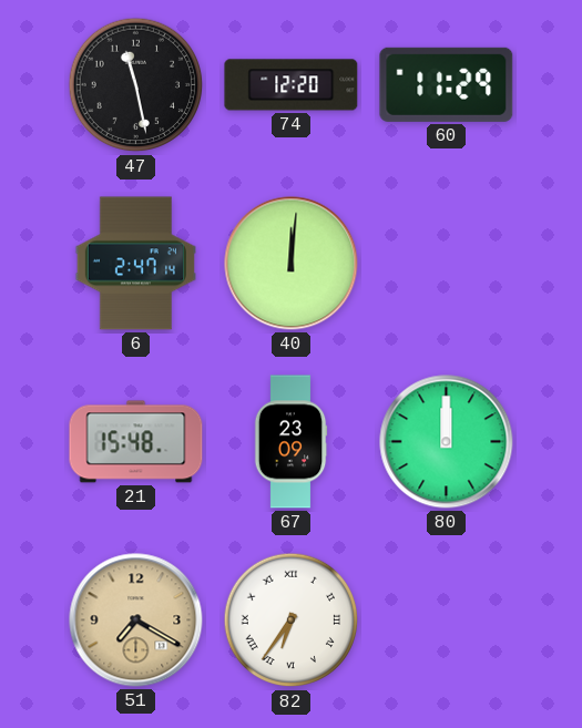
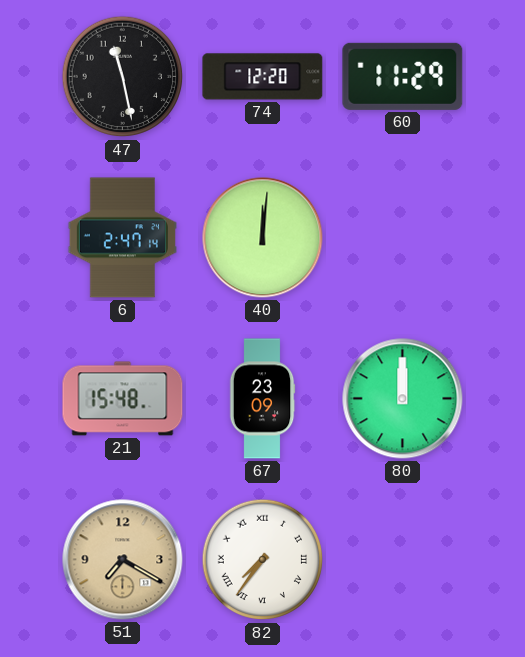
82: 6:36 -> 7:36 (263, 560)
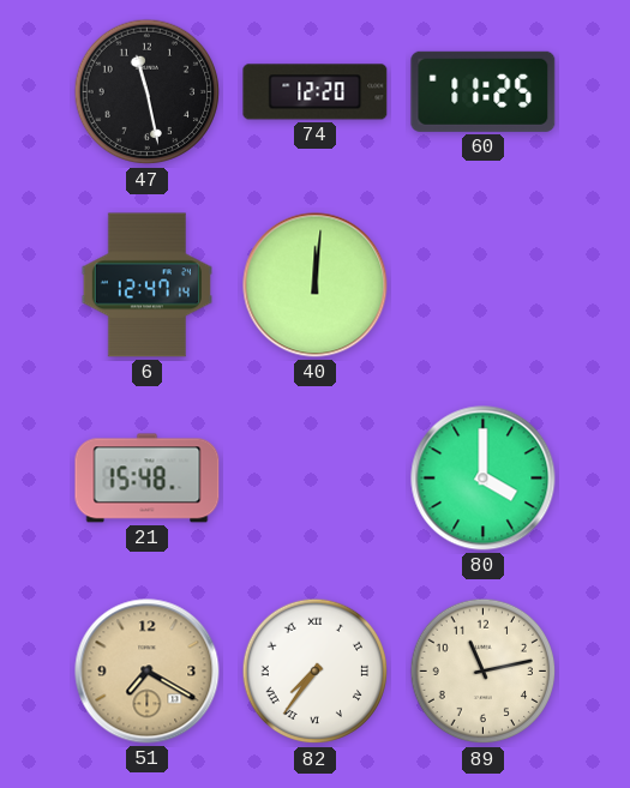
60: 11:29 -> 11:25 (484, 91)
6: 2:47 -> 12:47 (146, 285)
67: 23:09 -> none (262, 399)
80: 12:00 -> 4:00 (484, 479)
89: none -> 11:13 (484, 672)
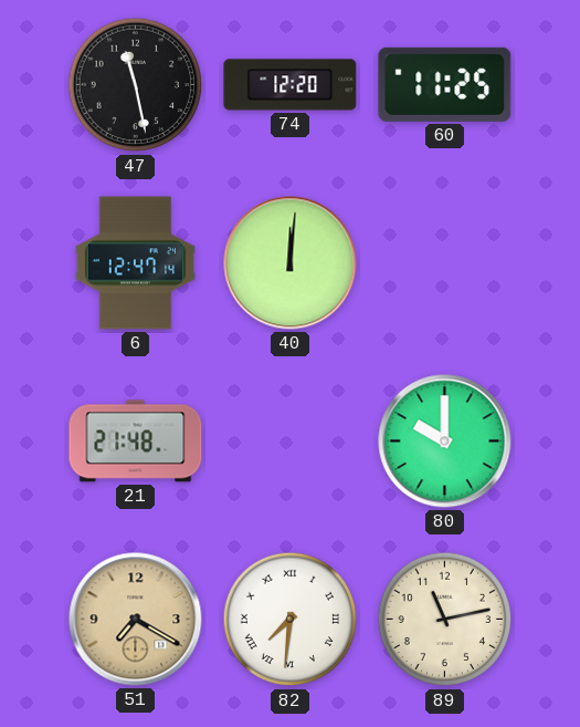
21: 15:48 -> 21:48 (136, 442)
80: 4:00 -> 10:00 (445, 442)
82: 7:36 -> 7:31 (291, 620)
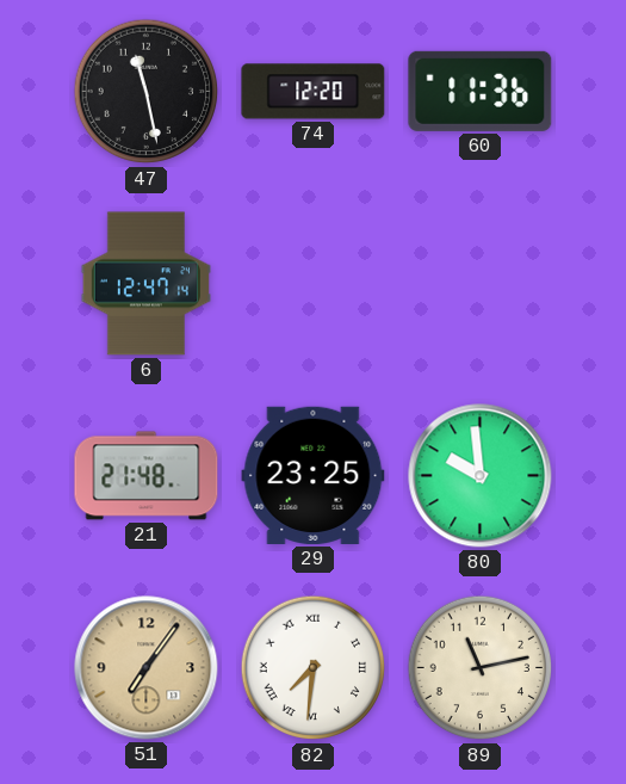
60: 11:25 -> 11:36 (481, 91)
40: 12:01 -> none (291, 263)
29: none -> 23:25 (314, 475)
80: 10:00 -> 9:59 (481, 476)
51: 7:20 -> 7:06 (147, 668)
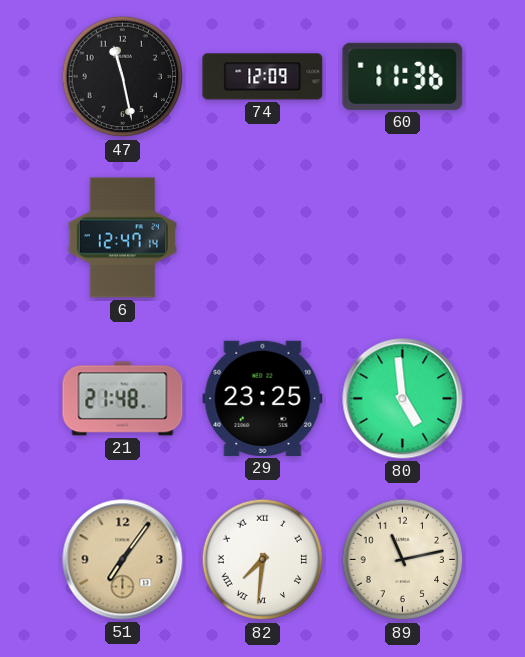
74: 12:20 -> 12:09 (263, 77)
80: 9:59 -> 4:59 (403, 399)
